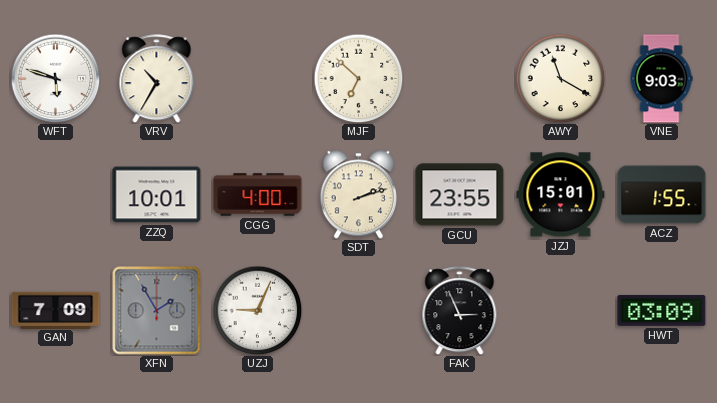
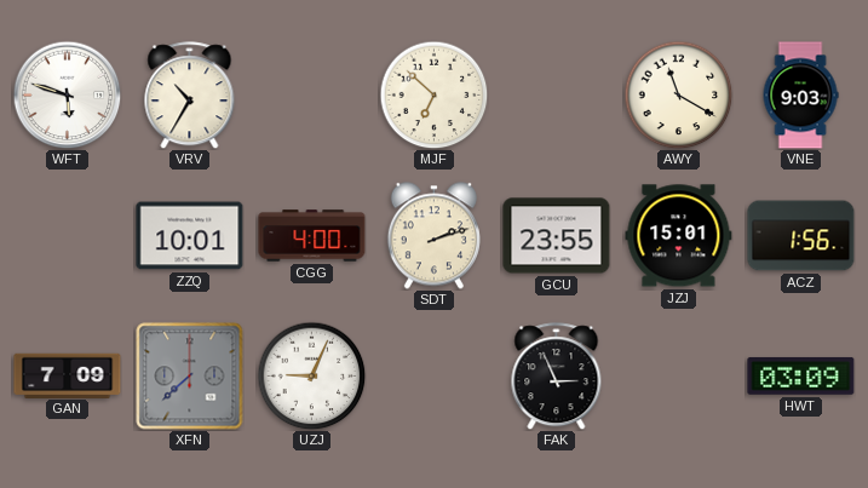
ACZ: 1:55 -> 1:56 (801, 236)
XFN: 1:55 -> 7:38 (190, 377)
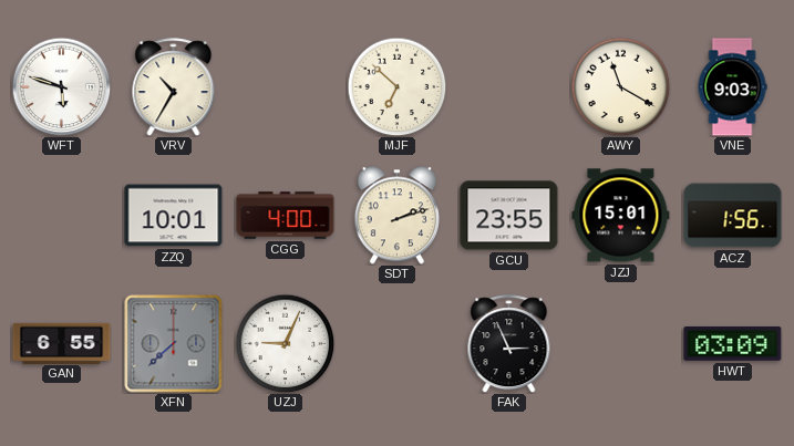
GAN: 7:09 -> 6:55 (62, 343)
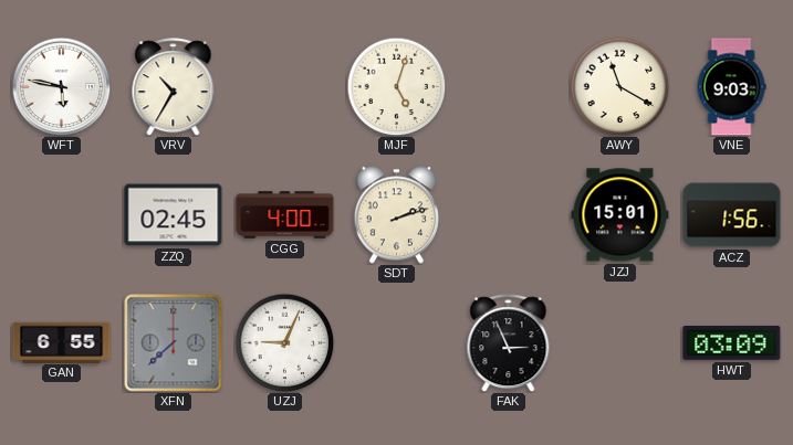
WFT: 5:48 -> 5:47 (61, 86)
MJF: 6:52 -> 5:03 (396, 86)
ZZQ: 10:01 -> 02:45 (174, 215)
GCU: 23:55 -> none (509, 216)
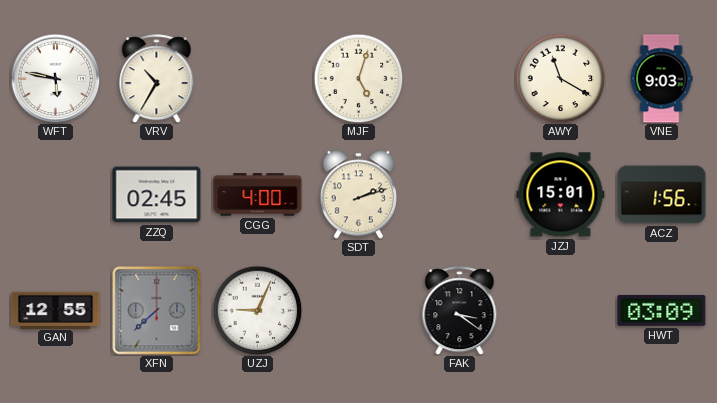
GAN: 6:55 -> 12:55 (56, 310)
FAK: 2:56 -> 3:21 (460, 311)
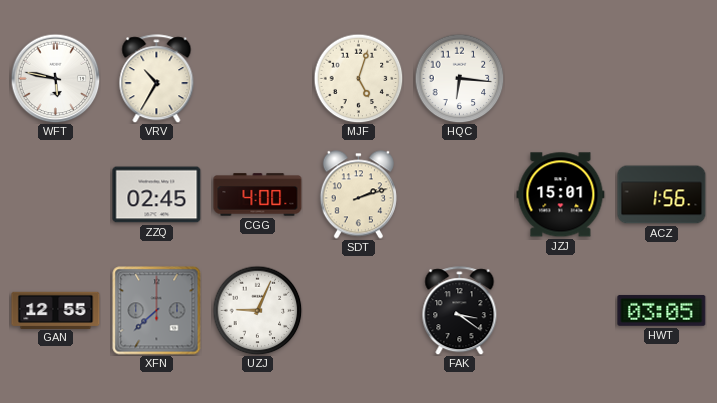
HQC: none -> 6:16 (459, 78)
AWY: 11:20 -> none (560, 78)
VNE: 9:03 -> none (661, 79)
HWT: 03:09 -> 03:05 (662, 310)
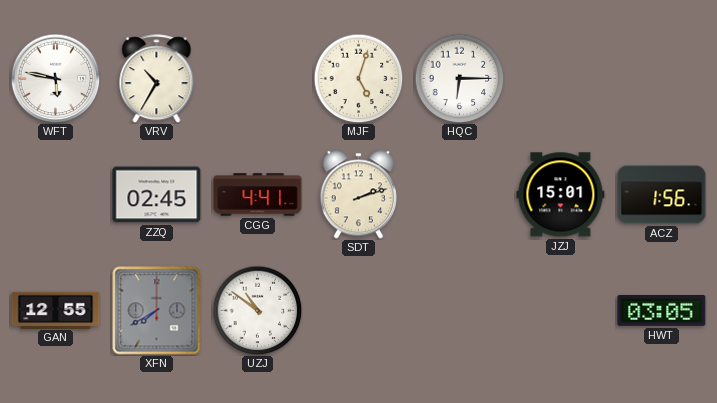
HQC: 6:16 -> 6:15 (459, 78)
CGG: 4:00 -> 4:41 (258, 195)
XFN: 7:38 -> 7:40 (157, 311)
UZJ: 9:04 -> 10:51 (257, 310)
FAK: 3:21 -> none (460, 311)
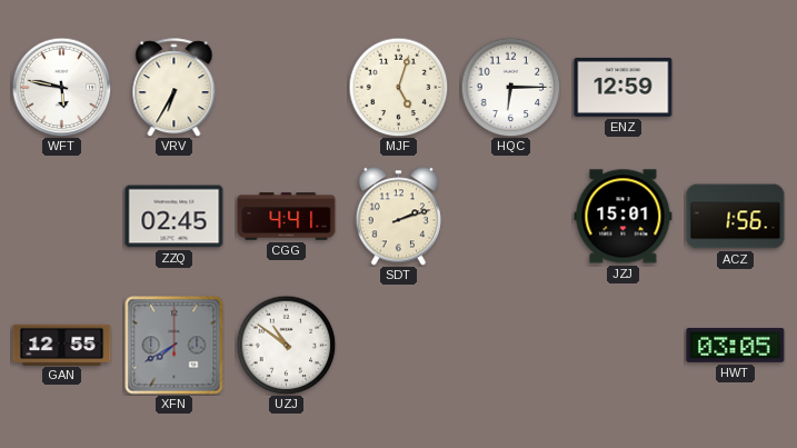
VRV: 10:35 -> 6:35 (175, 88)
ENZ: none -> 12:59 (624, 87)
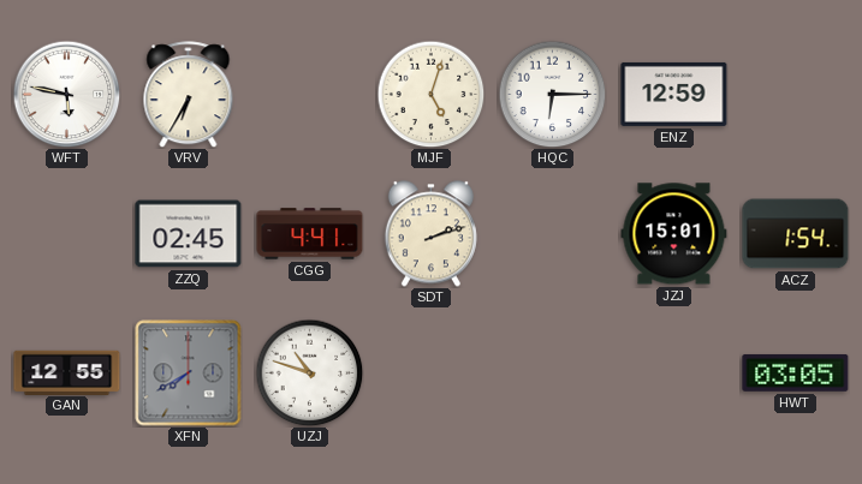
ACZ: 1:56 -> 1:54 (796, 234)
UZJ: 10:51 -> 10:48 (309, 372)
